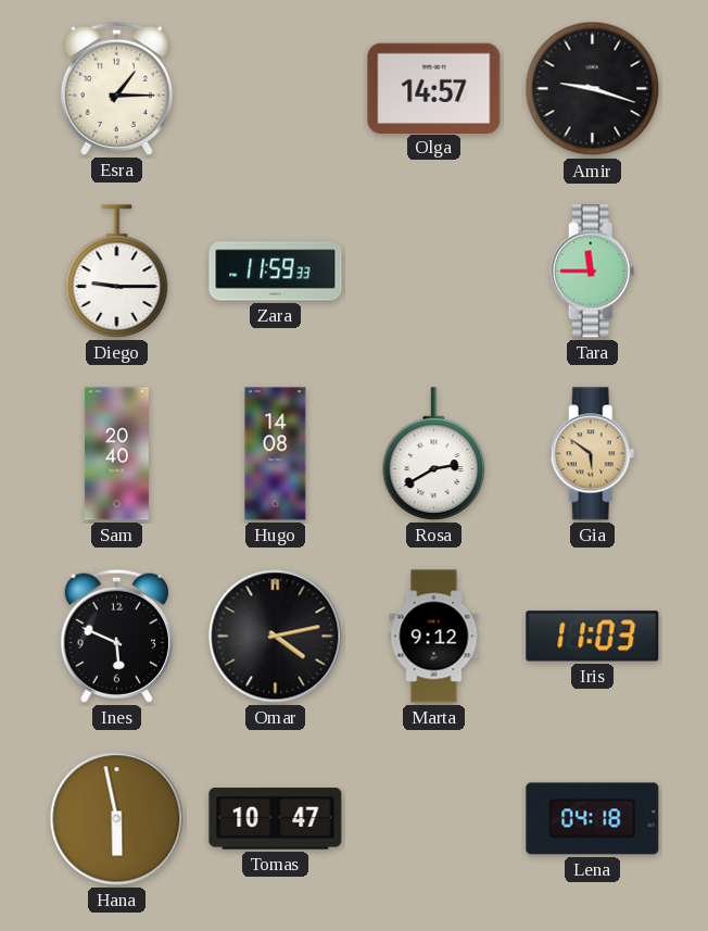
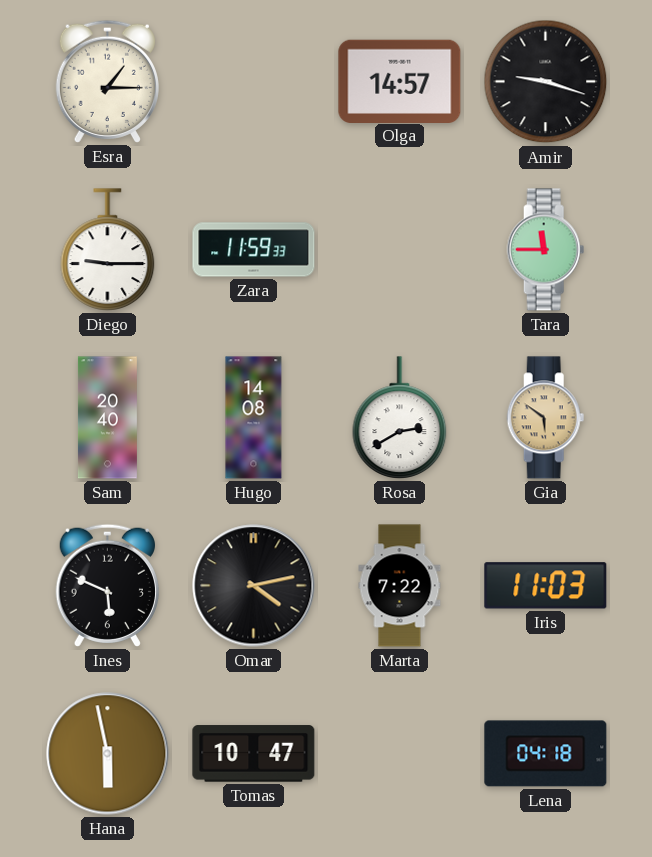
Marta: 9:12 -> 7:22 (400, 586)
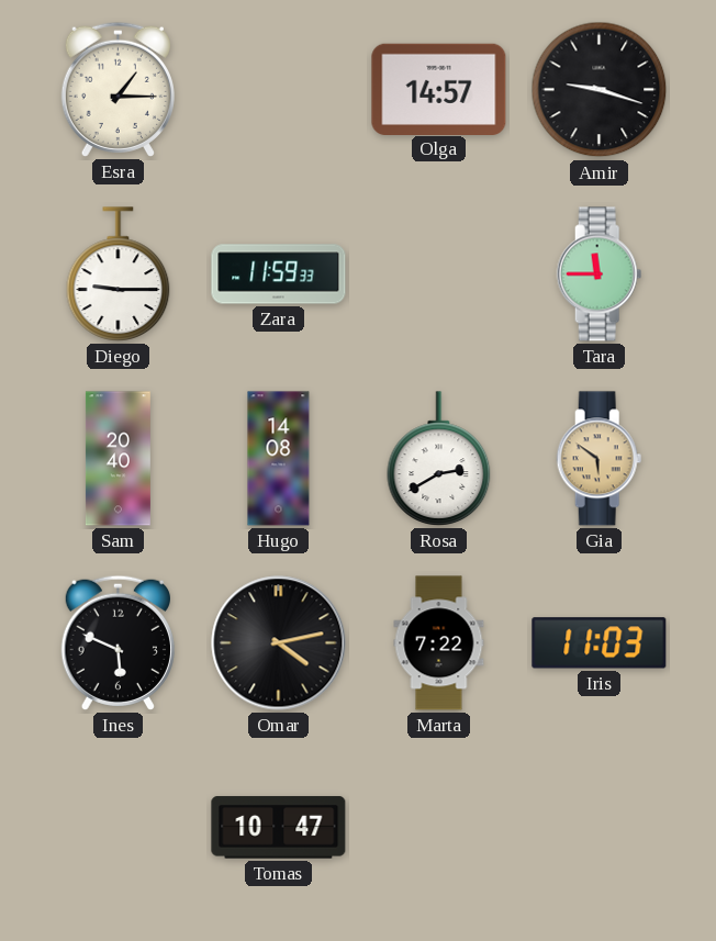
Hana: 5:58 -> none (108, 754)
Lena: 04:18 -> none (546, 754)
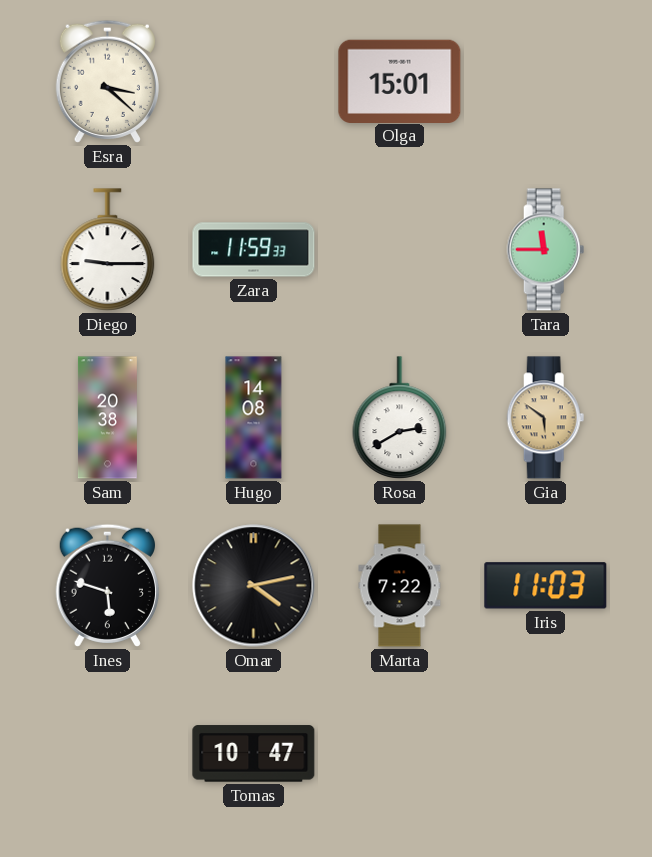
Esra: 1:15 -> 3:22 (107, 81)
Olga: 14:57 -> 15:01 (400, 81)
Amir: 9:18 -> none (600, 90)
Sam: 20:40 -> 20:38 (107, 418)
Ines: 5:49 -> 5:48 (107, 585)
